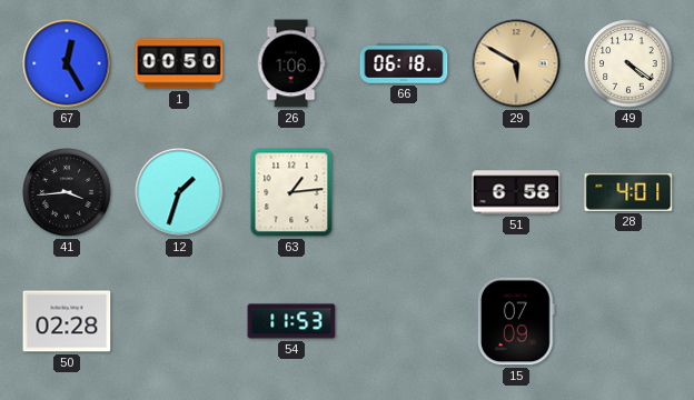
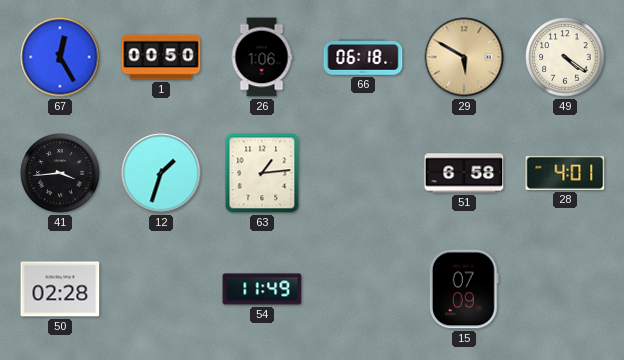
54: 11:53 -> 11:49 (262, 289)
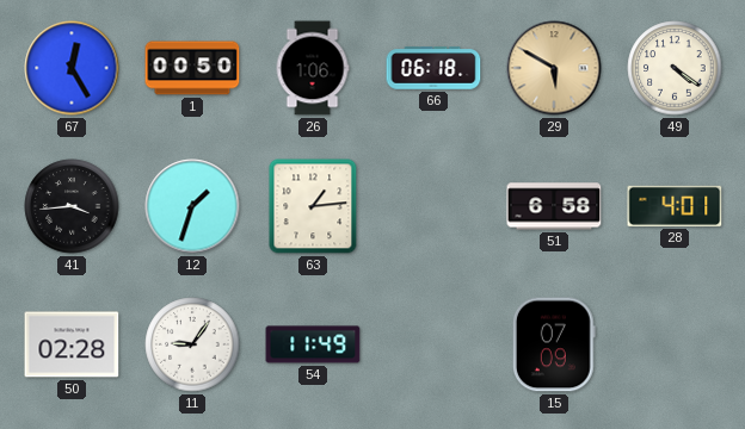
11: none -> 9:06 (192, 344)
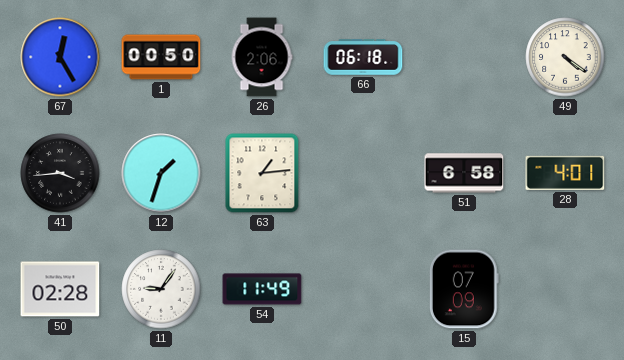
26: 1:06 -> 2:06 (262, 57)
29: 5:50 -> none (554, 68)
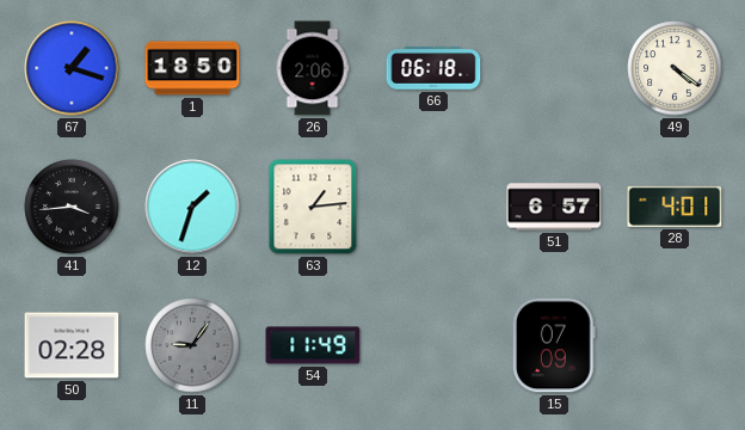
67: 12:25 -> 1:18 (72, 68)
1: 00:50 -> 18:50 (192, 68)
51: 6:58 -> 6:57 (554, 207)
11 dial: white -> grey (192, 345)
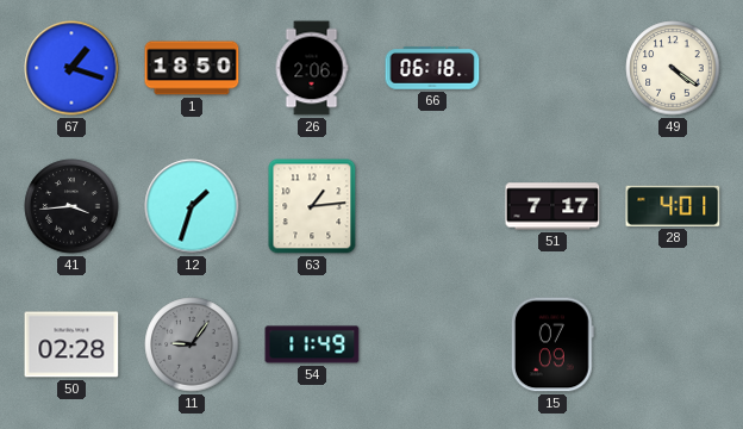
51: 6:57 -> 7:17 (552, 206)
